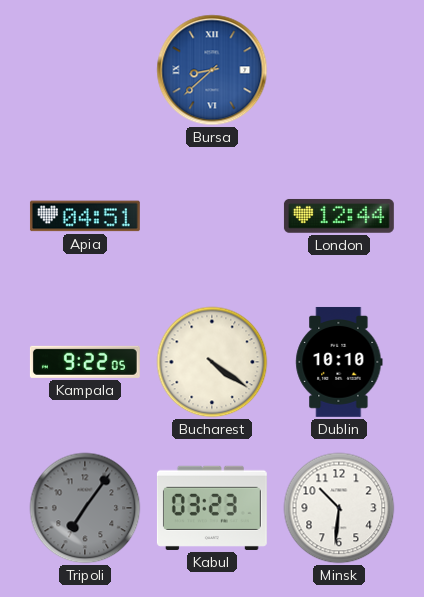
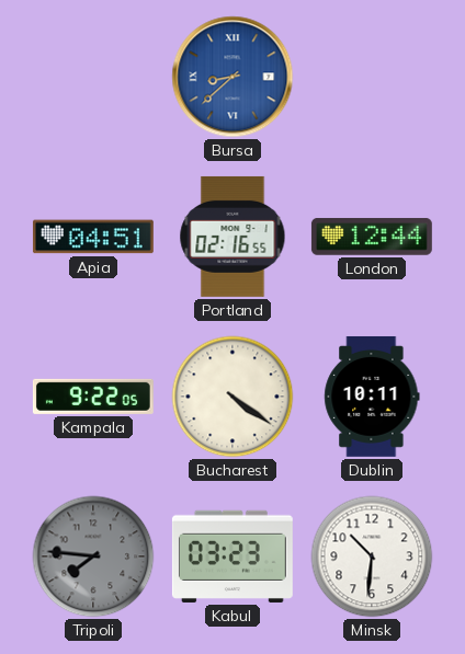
Portland: none -> 02:16 (232, 237)
Dublin: 10:10 -> 10:11 (372, 397)
Tripoli: 7:06 -> 7:46 (93, 557)
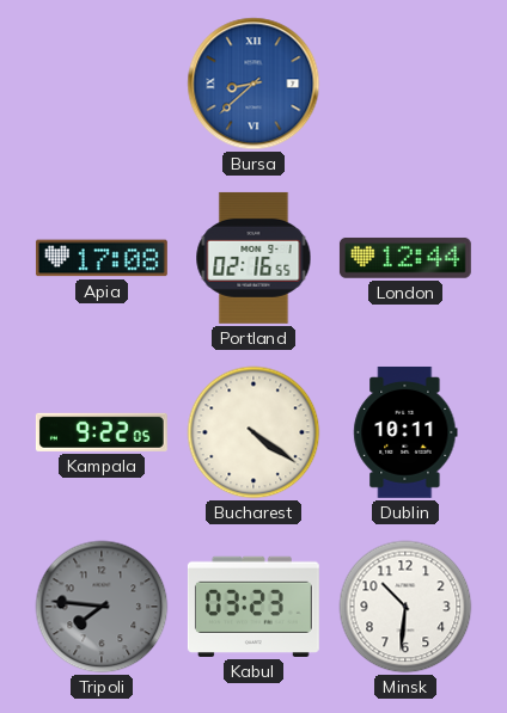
Apia: 04:51 -> 17:08 (102, 258)
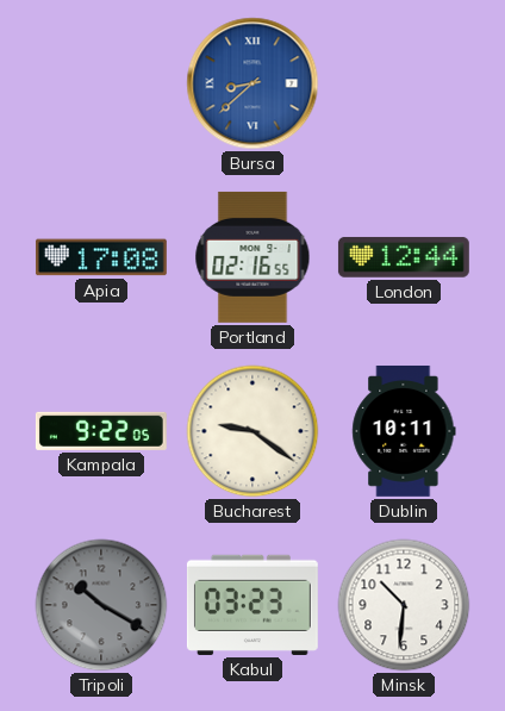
Bucharest: 4:21 -> 9:21 (253, 431)
Tripoli: 7:46 -> 10:20 (101, 605)
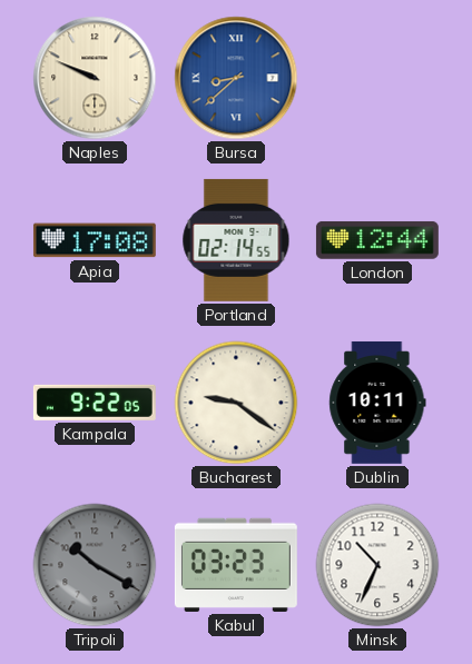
Naples: none -> 9:49 (95, 78)
Portland: 02:16 -> 02:14 (236, 240)
Minsk: 10:31 -> 10:34 (377, 565)
